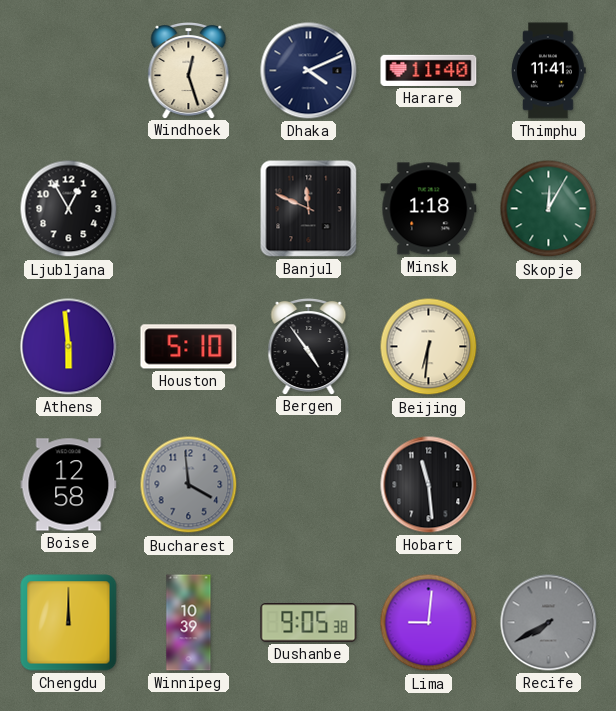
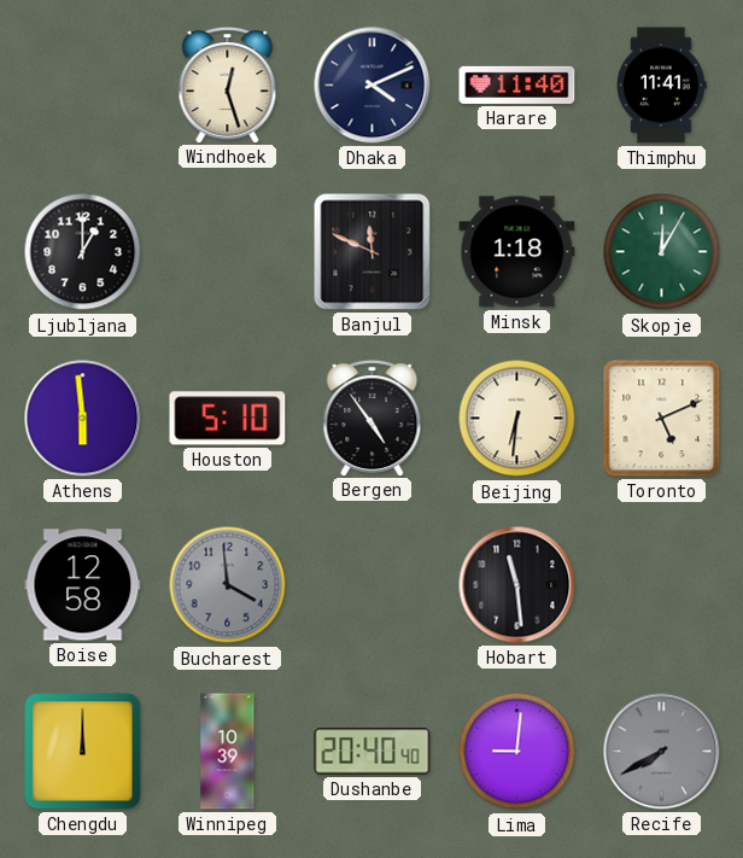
Ljubljana: 12:55 -> 1:00 (83, 252)
Toronto: none -> 5:11 (662, 419)
Dushanbe: 9:05 -> 20:40 (373, 752)
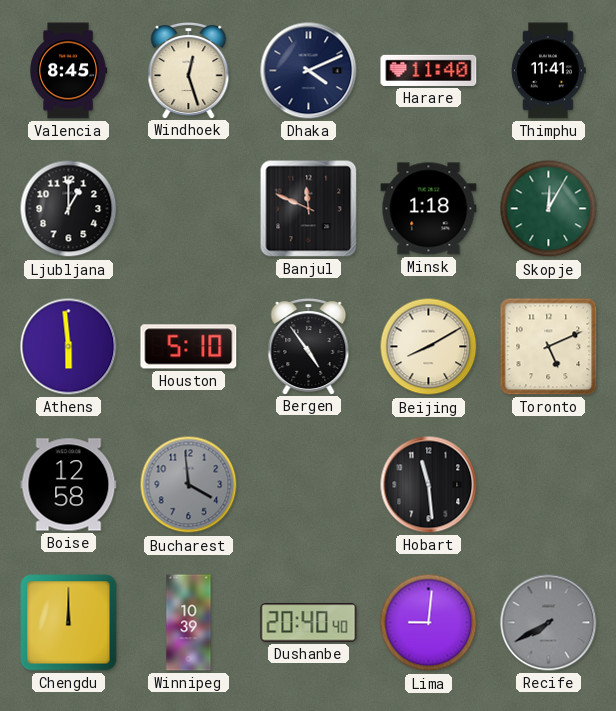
Valencia: none -> 8:45 (68, 71)
Beijing: 6:31 -> 8:10 (429, 347)
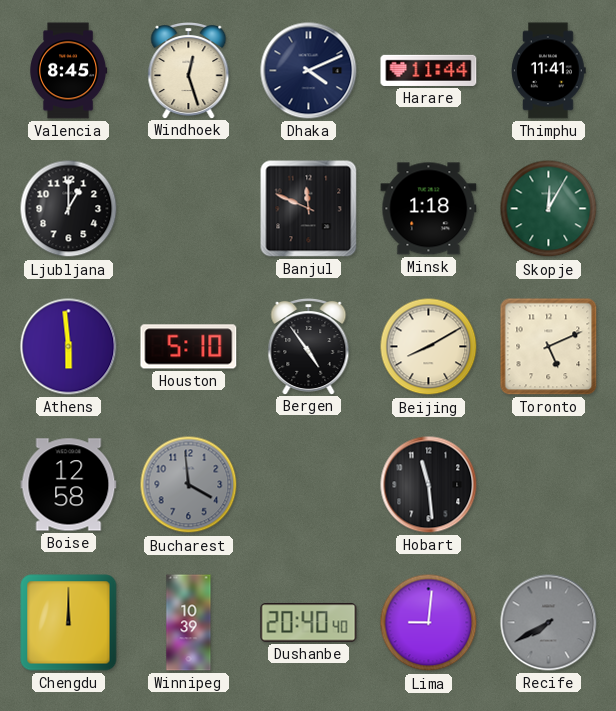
Harare: 11:40 -> 11:44 (429, 70)
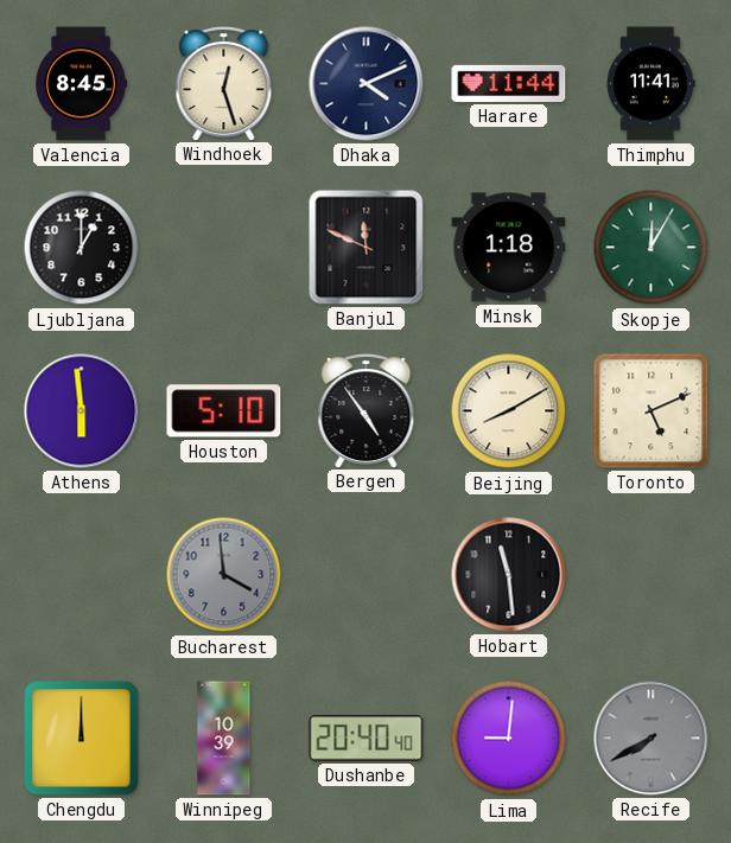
Boise: 12:58 -> none (69, 485)
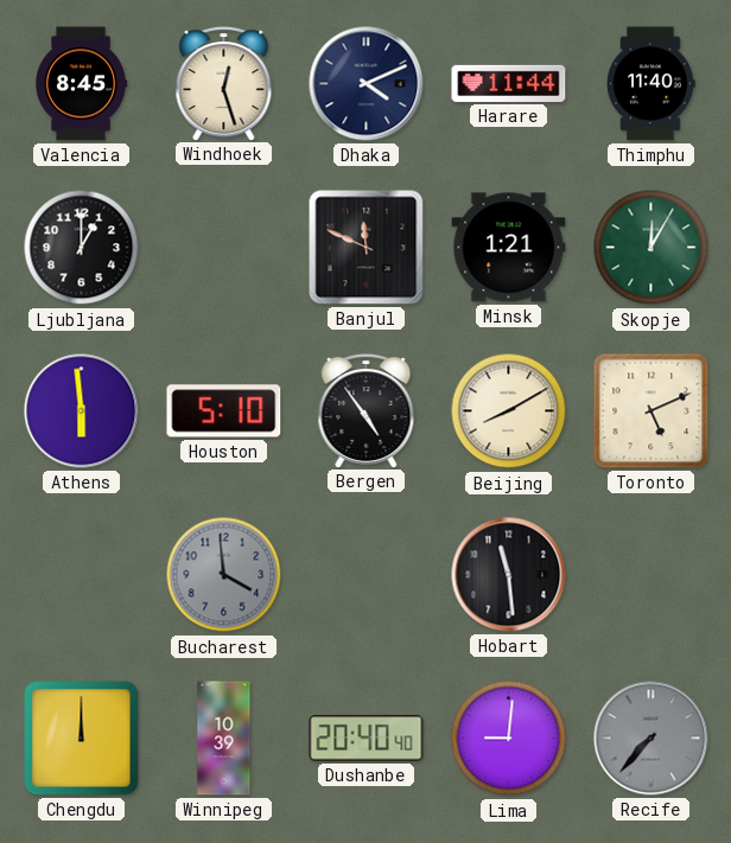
Thimphu: 11:41 -> 11:40 (651, 84)
Minsk: 1:18 -> 1:21 (509, 248)
Recife: 7:40 -> 7:37 (651, 739)
